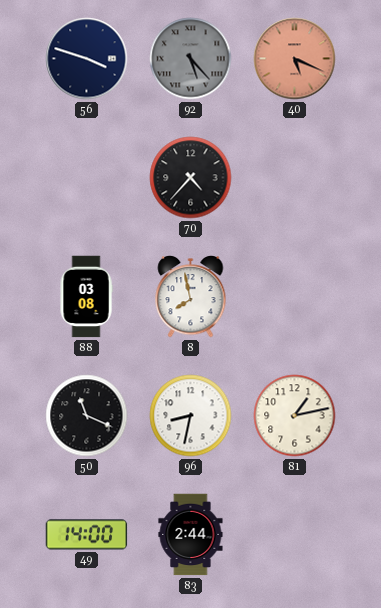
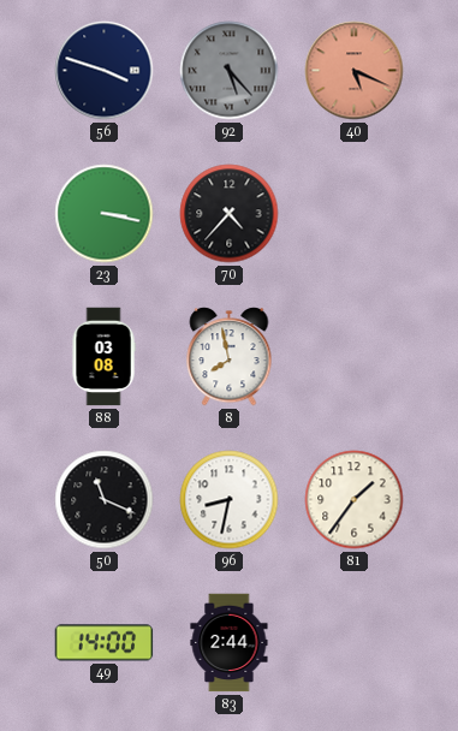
23: none -> 3:17 (105, 214)
81: 1:13 -> 1:36 (355, 500)
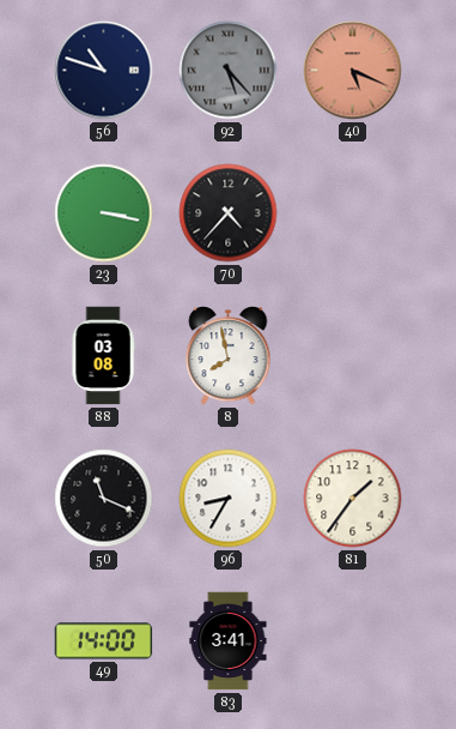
56: 3:48 -> 10:48 (104, 71)
96: 8:32 -> 8:35 (229, 499)
83: 2:44 -> 3:41 (229, 641)
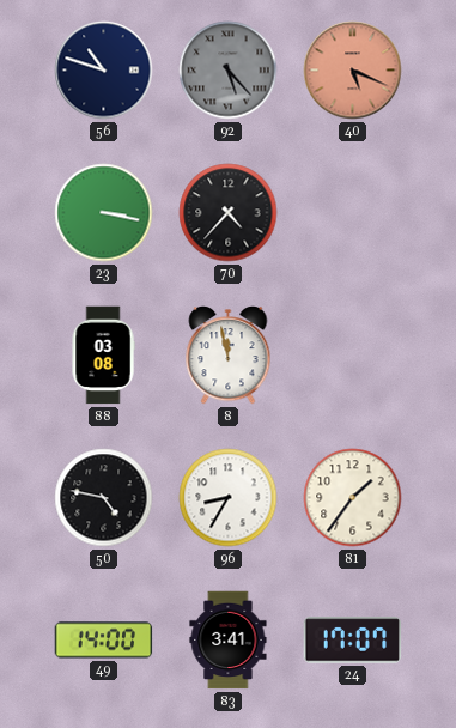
8: 7:58 -> 11:58 (229, 356)
50: 11:19 -> 4:47 (104, 498)
24: none -> 17:07 (353, 641)
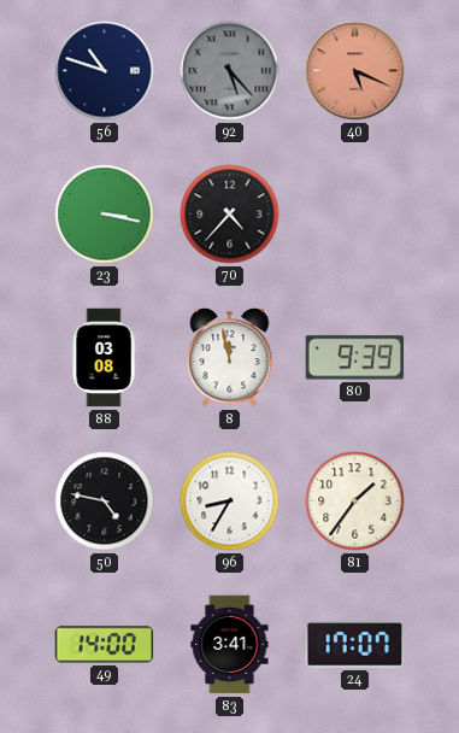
80: none -> 9:39 (355, 358)
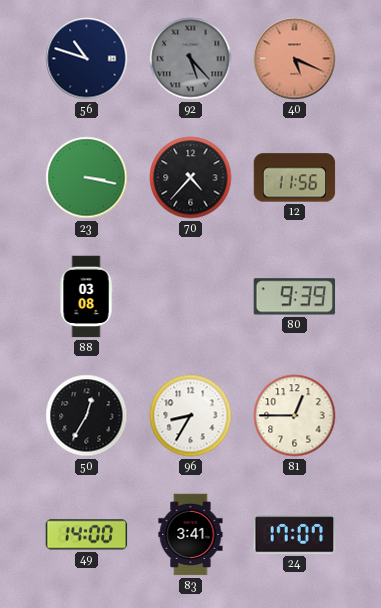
12: none -> 11:56 (295, 178)
8: 11:58 -> none (230, 358)
50: 4:47 -> 12:35 (87, 416)
81: 1:36 -> 12:45 (295, 416)
